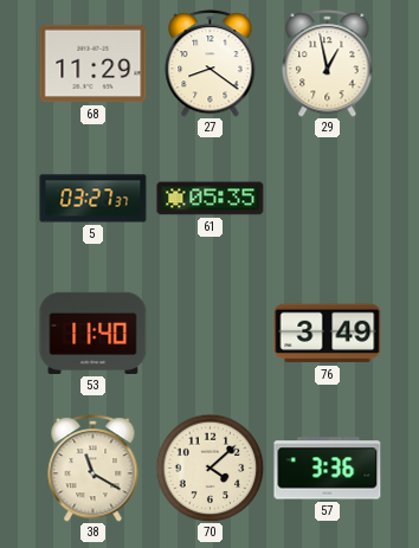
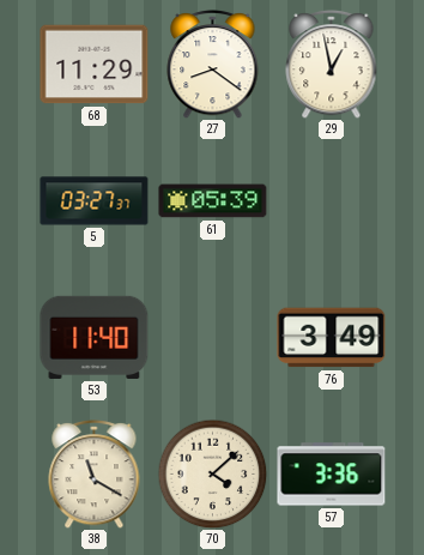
61: 05:35 -> 05:39 (213, 201)
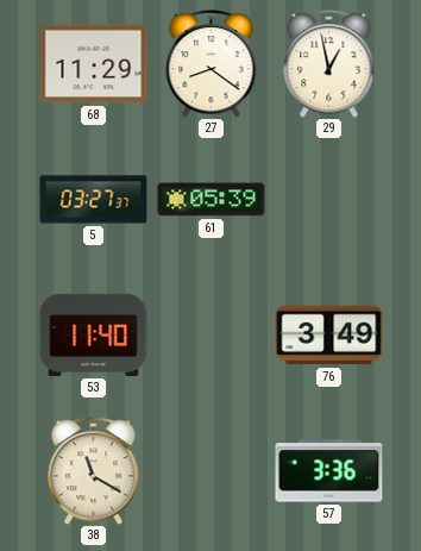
70: 4:08 -> none (212, 473)
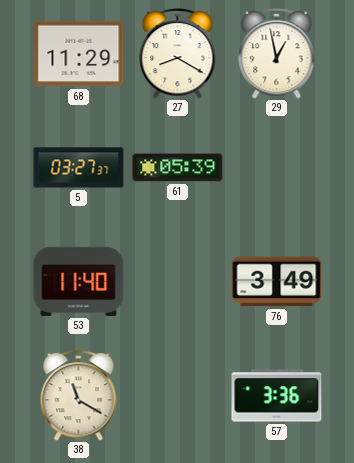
27: 8:21 -> 8:20 (178, 53)
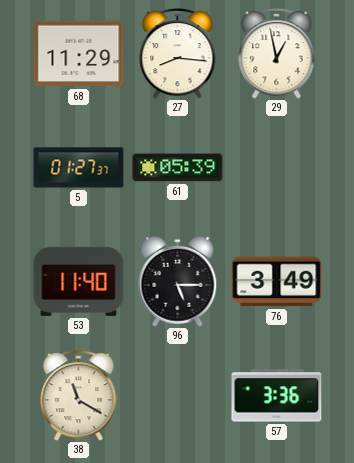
27: 8:20 -> 8:16 (178, 53)
5: 03:27 -> 01:27 (79, 168)
96: none -> 5:15 (178, 281)
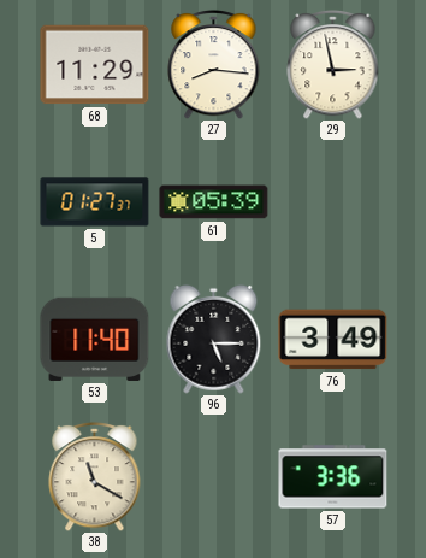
29: 12:58 -> 2:58 (333, 64)
